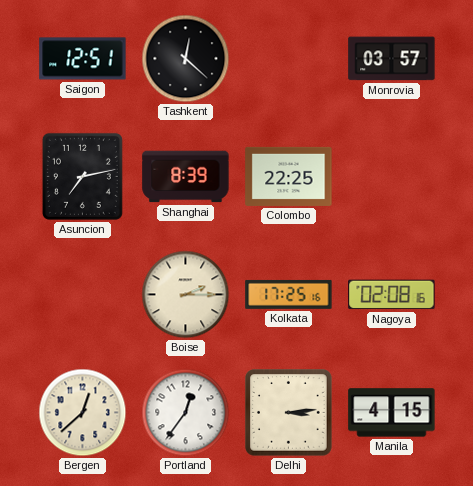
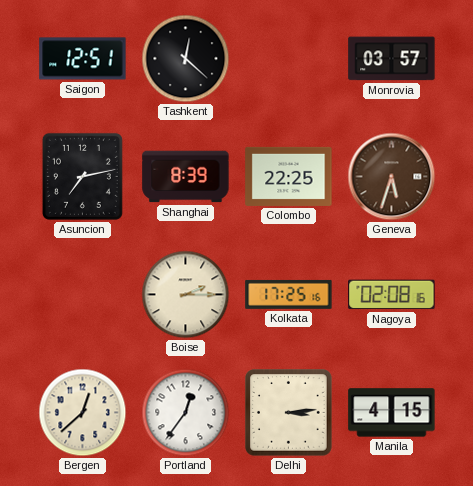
Geneva: none -> 5:33 (392, 177)
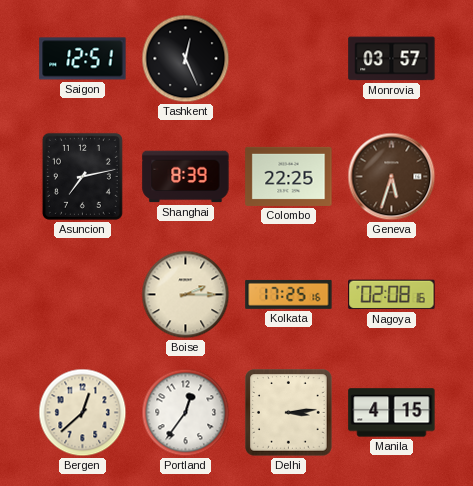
Tashkent: 12:22 -> 12:26 (186, 59)
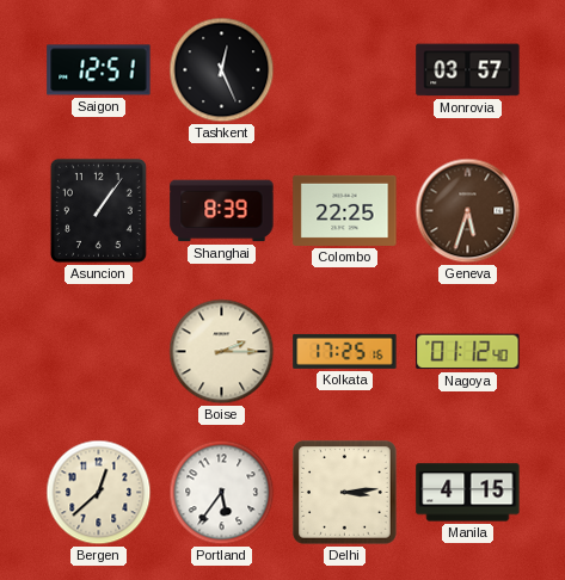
Asuncion: 7:13 -> 1:06 (98, 210)
Nagoya: 02:08 -> 01:12 (468, 352)
Portland: 12:36 -> 5:36 (222, 493)
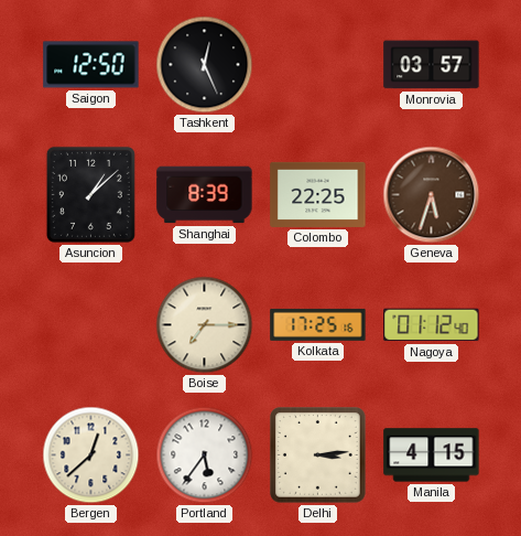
Saigon: 12:51 -> 12:50 (91, 65)
Asuncion: 1:06 -> 1:08 (90, 194)
Boise: 2:15 -> 7:15 (205, 325)
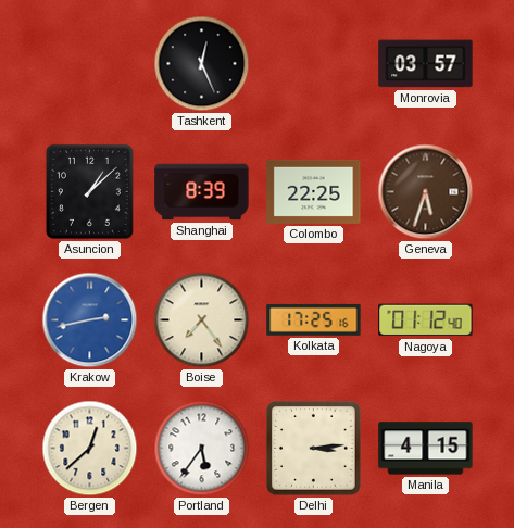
Saigon: 12:50 -> none (91, 65)
Krakow: none -> 2:43 (90, 320)
Boise: 7:15 -> 7:24 (202, 320)
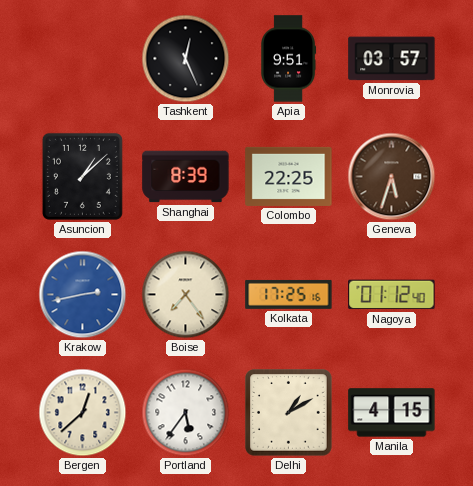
Apia: none -> 9:51 (289, 59)
Delhi: 3:14 -> 1:10 (289, 413)
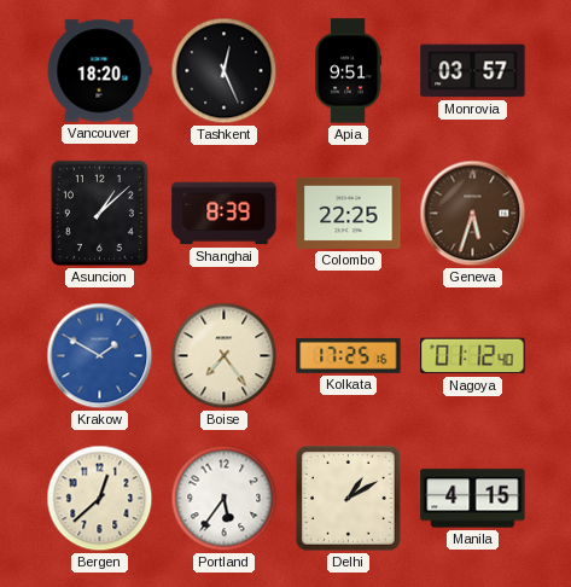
Vancouver: none -> 18:20 (99, 71)
Krakow: 2:43 -> 1:50 (100, 356)
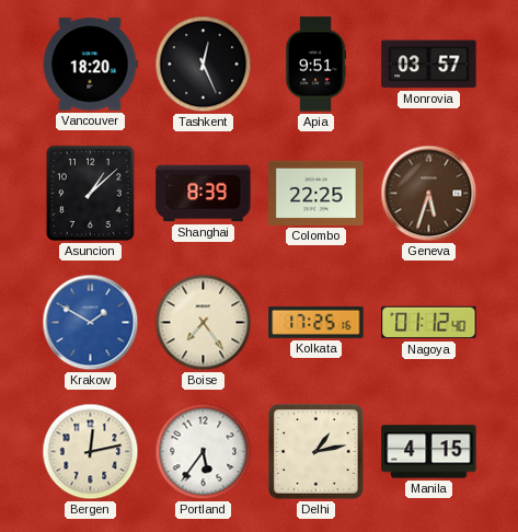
Bergen: 12:38 -> 12:13 (91, 452)
Delhi: 1:10 -> 1:13 (316, 452)
